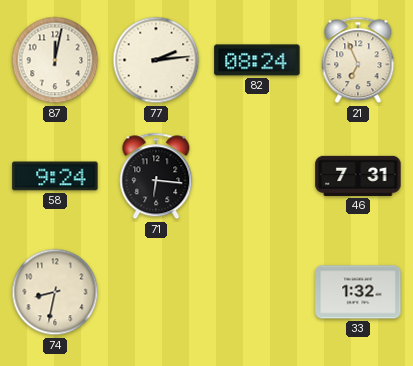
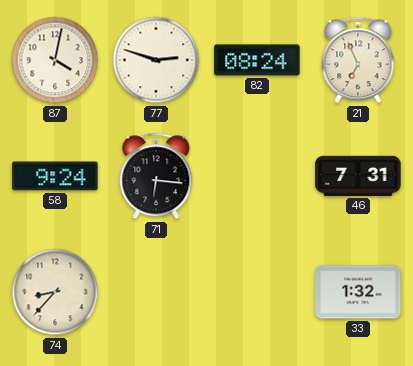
87: 12:02 -> 4:02 (55, 60)
77: 2:14 -> 2:48 (156, 60)
74: 8:32 -> 8:37 (55, 292)
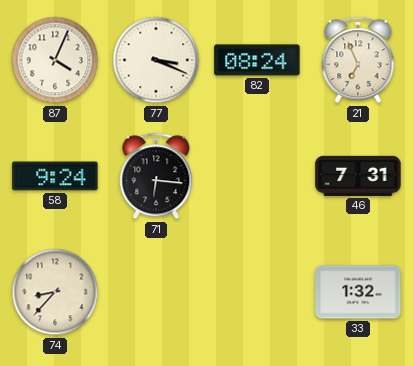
87: 4:02 -> 4:04 (55, 60)
77: 2:48 -> 3:19 (156, 60)
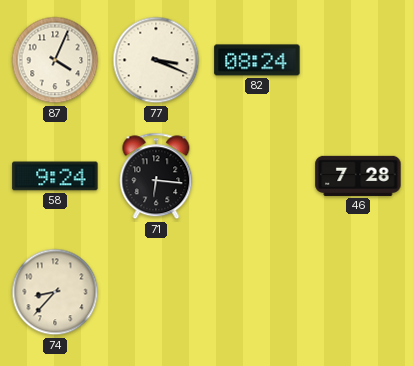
21: 6:56 -> none (358, 60)
46: 7:31 -> 7:28 (358, 176)
33: 1:32 -> none (358, 292)
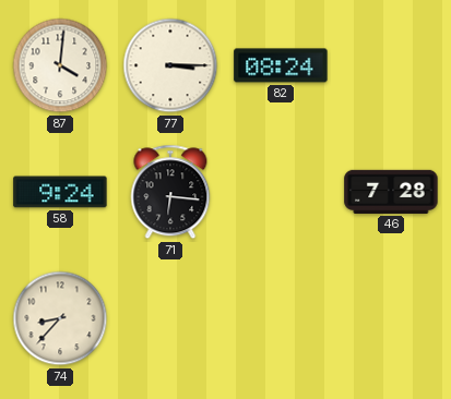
87: 4:04 -> 4:01 (60, 65)
77: 3:19 -> 3:15 (170, 65)
